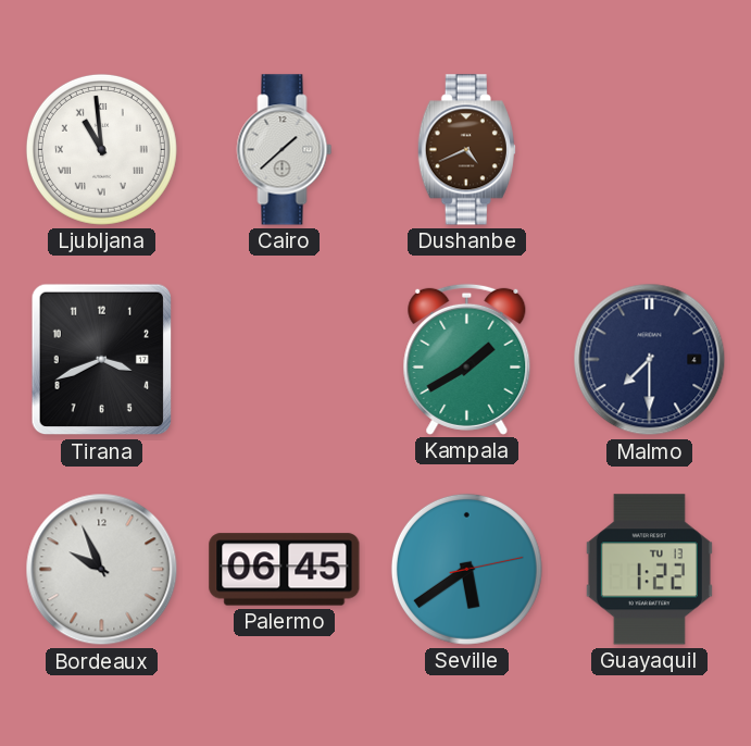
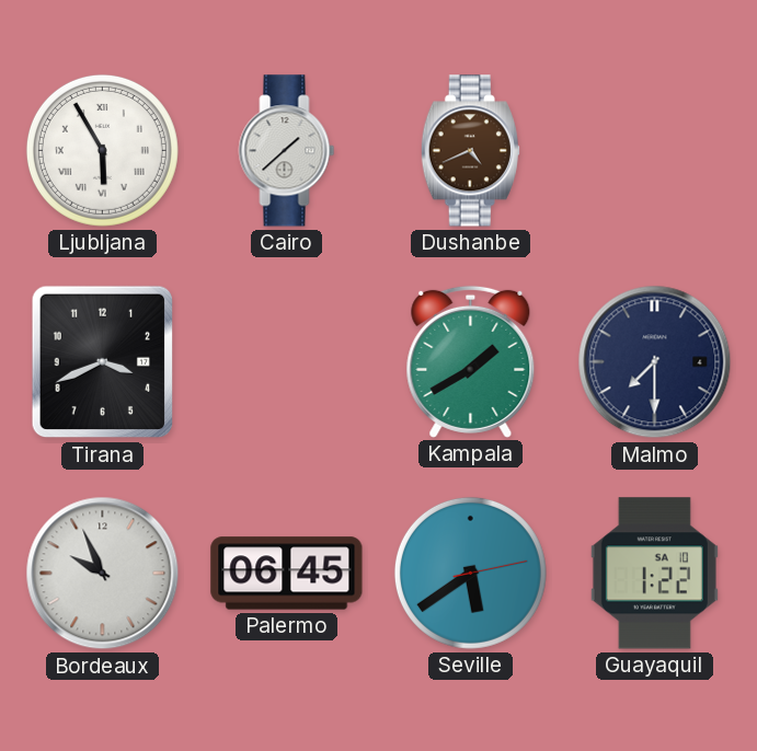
Ljubljana: 10:59 -> 5:55 (102, 150)
Guayaquil date: TU 13 -> SA 10 (654, 574)
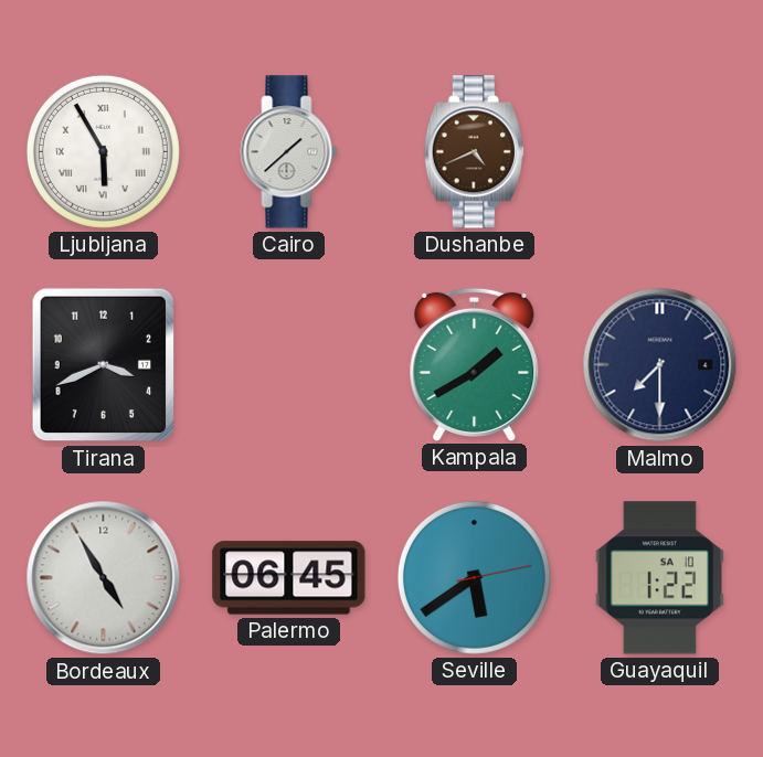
Bordeaux: 9:56 -> 4:55 (104, 578)
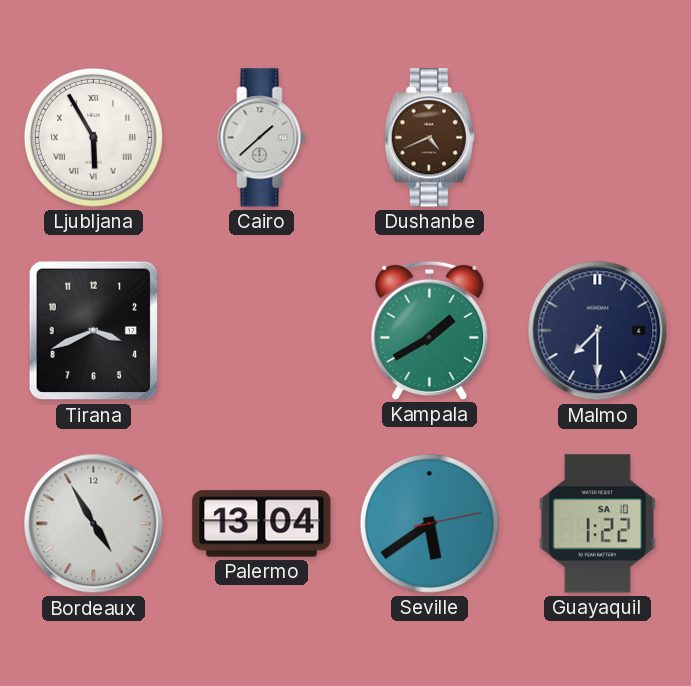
Palermo: 06:45 -> 13:04 (262, 524)
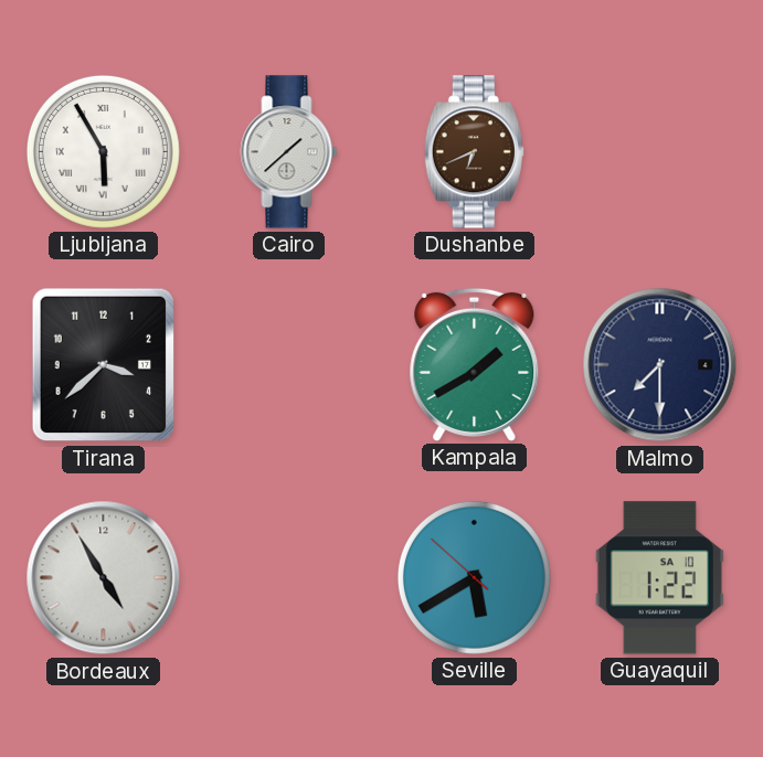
Dushanbe: 4:41 -> 6:41 (474, 152)
Tirana: 3:41 -> 3:38 (104, 365)
Palermo: 13:04 -> none (262, 524)
Seville: 5:39:13 -> 5:39:52 (474, 577)
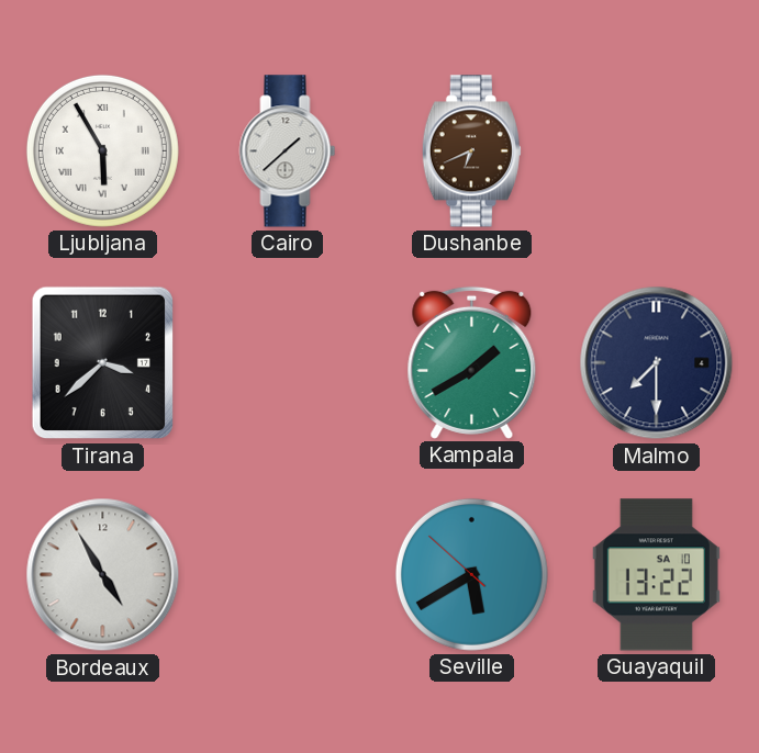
Guayaquil: 1:22 -> 13:22 (656, 575)
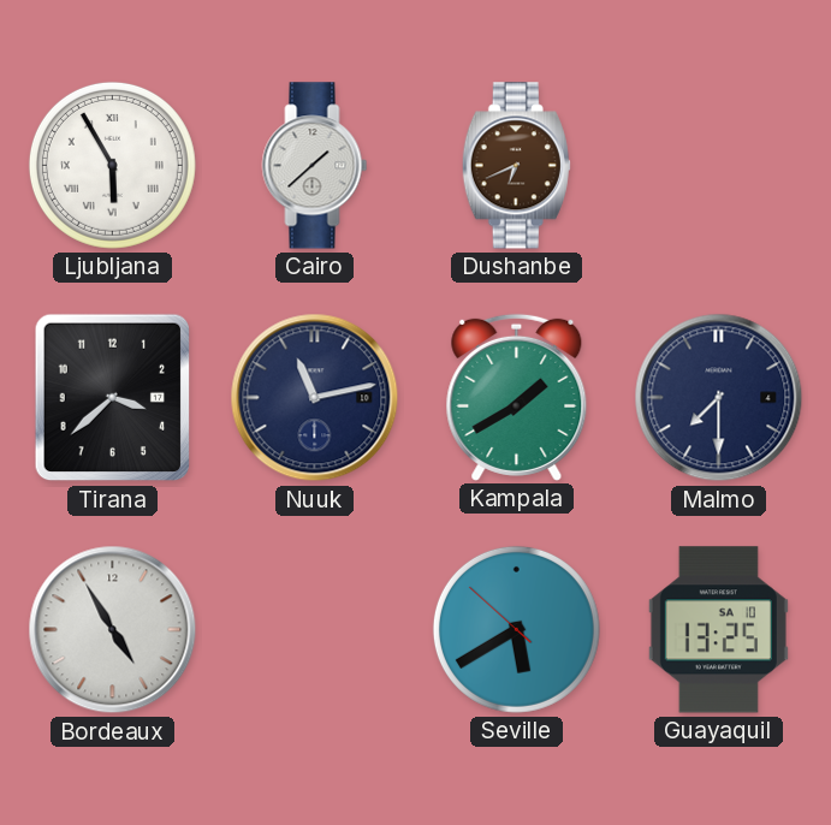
Nuuk: none -> 11:13 (315, 398)
Guayaquil: 13:22 -> 13:25 (718, 630)
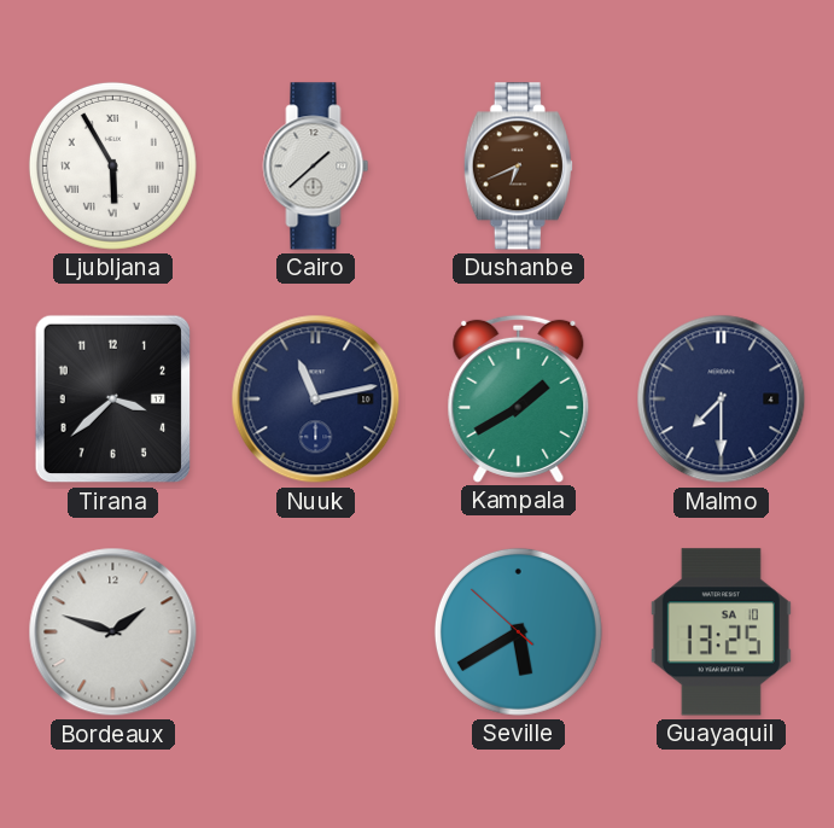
Bordeaux: 4:55 -> 1:48 (113, 632)
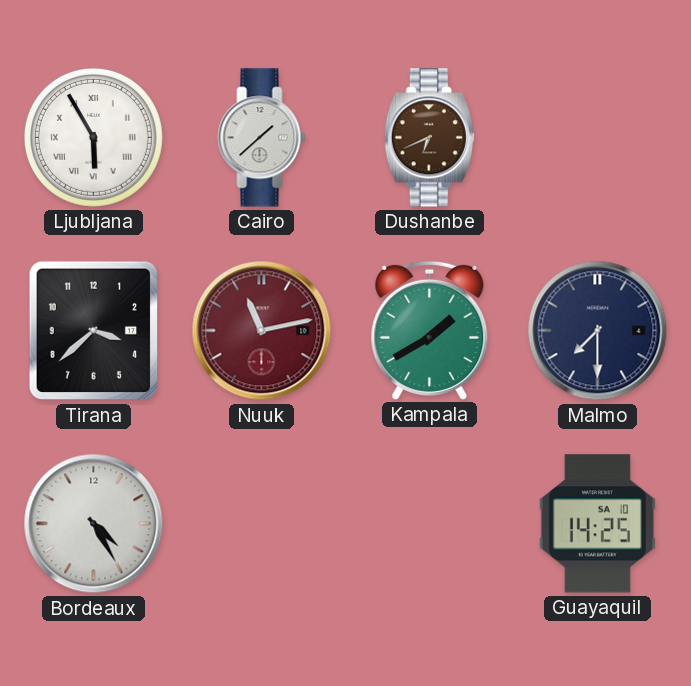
Nuuk dial: navy -> burgundy (262, 331)
Bordeaux: 1:48 -> 4:25 (94, 524)
Seville: 5:39 -> none (518, 631)
Guayaquil: 13:25 -> 14:25 (597, 524)
